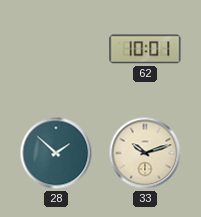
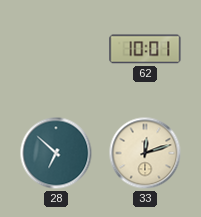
28: 1:52 -> 6:52 (56, 153)
33: 10:12 -> 12:12 (145, 153)
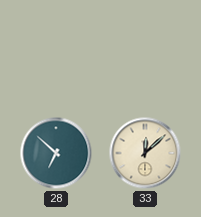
62: 10:01 -> none (145, 49)
33: 12:12 -> 12:08 (145, 153)
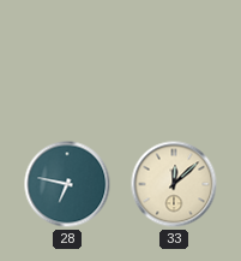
28: 6:52 -> 6:47 (67, 184)
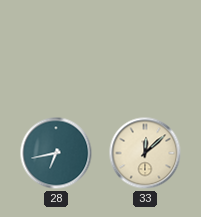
28: 6:47 -> 6:43 (56, 153)
